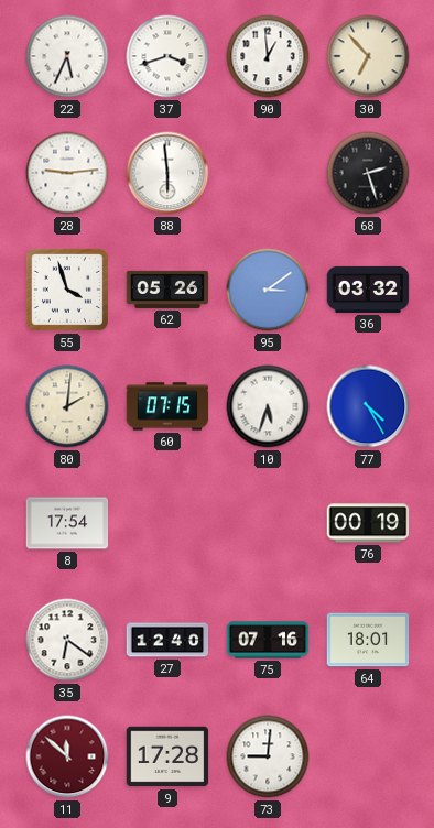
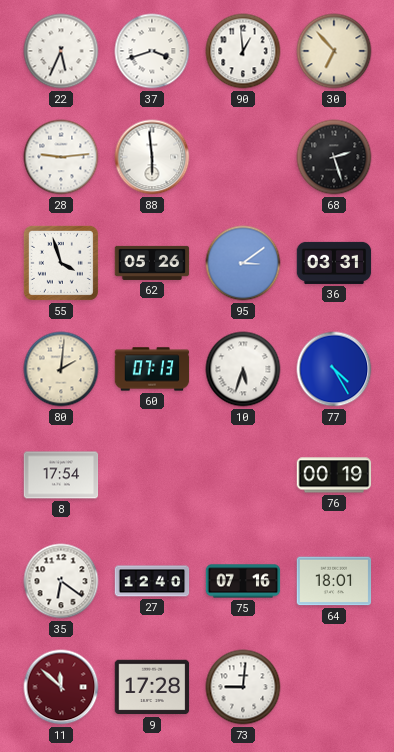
36: 03:32 -> 03:31 (334, 263)
60: 07:15 -> 07:13 (152, 369)
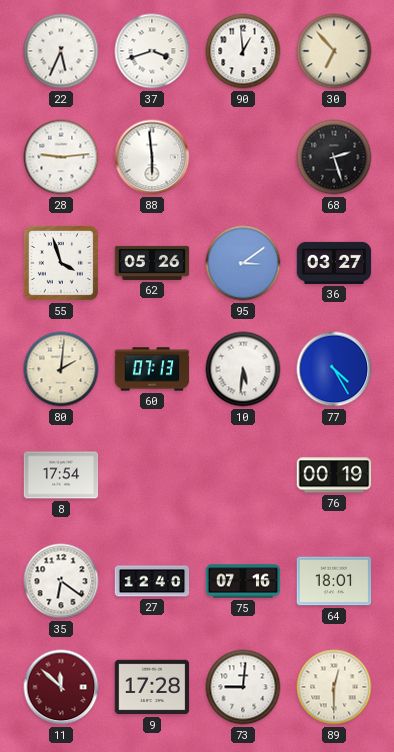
36: 03:31 -> 03:27 (334, 263)
10: 5:33 -> 5:31 (243, 369)
89: none -> 12:30 (334, 687)
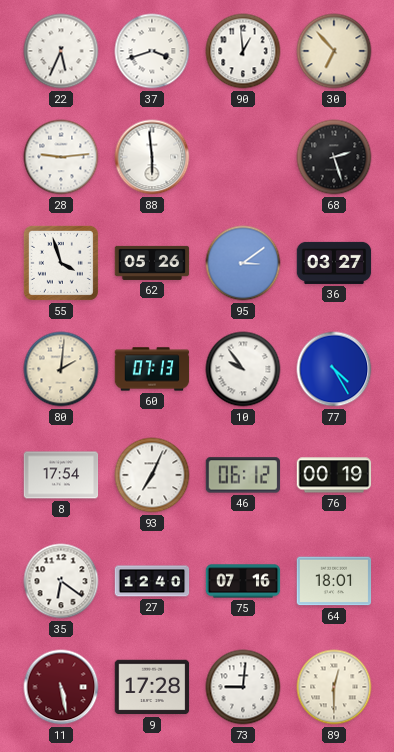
10: 5:31 -> 9:54 (243, 369)
93: none -> 7:04 (152, 475)
46: none -> 06:12 (243, 475)
11: 11:52 -> 5:28 (61, 687)
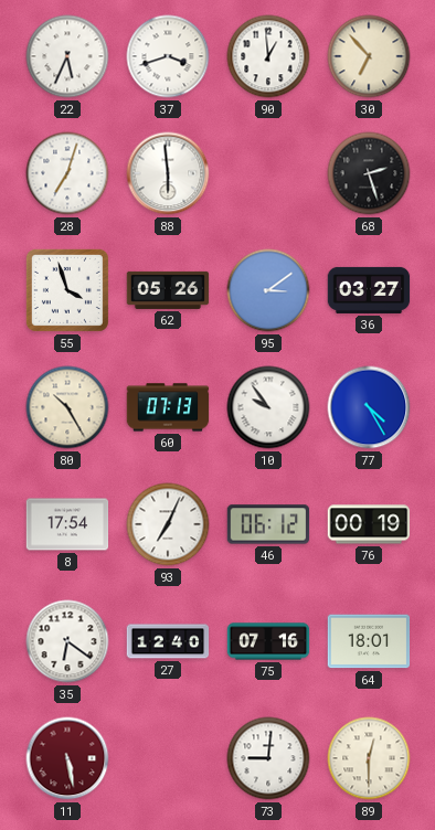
28: 9:14 -> 7:03 (67, 173)
80: 2:01 -> 10:25 (67, 407)
9: 17:28 -> none (152, 687)
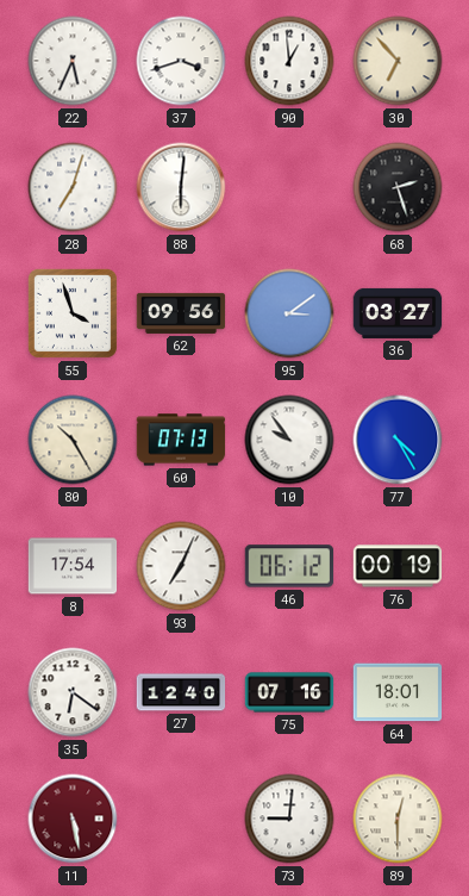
88: 5:59 -> 6:01 (181, 187)
62: 05:26 -> 09:56 (181, 313)
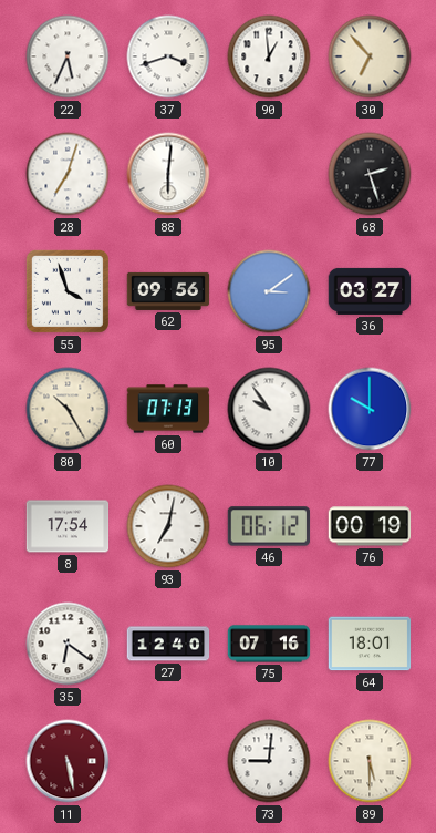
77: 4:25 -> 10:00 (370, 409)
93: 7:04 -> 7:02 (168, 526)
89: 12:30 -> 5:30 (370, 761)
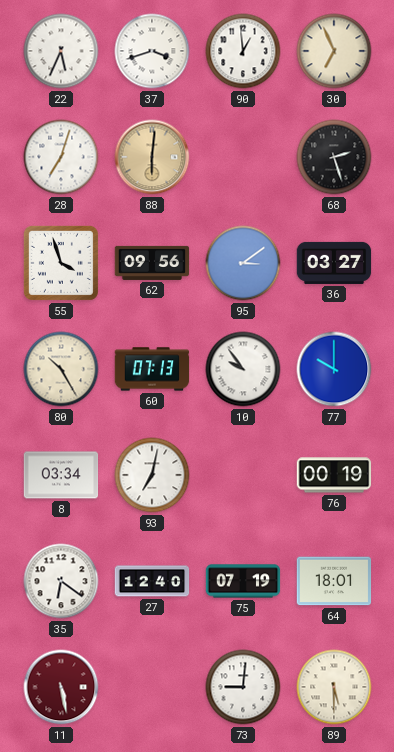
30: 6:53 -> 6:56 (334, 51)
88 dial: white -> champagne (152, 157)
8: 17:54 -> 03:34 (61, 475)
46: 06:12 -> none (269, 526)
75: 07:16 -> 07:19 (243, 581)
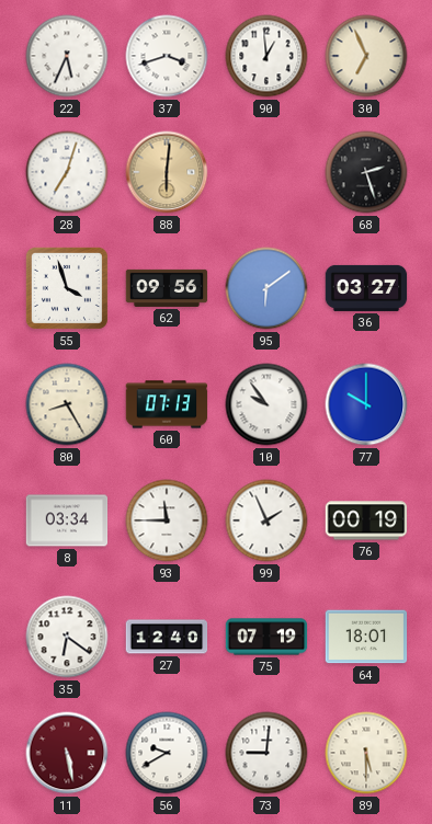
95: 3:09 -> 6:09 (266, 288)
80: 10:25 -> 8:25 (67, 404)
93: 7:02 -> 11:45 (167, 520)
99: none -> 1:56 (266, 520)
56: none -> 9:40 (167, 753)
